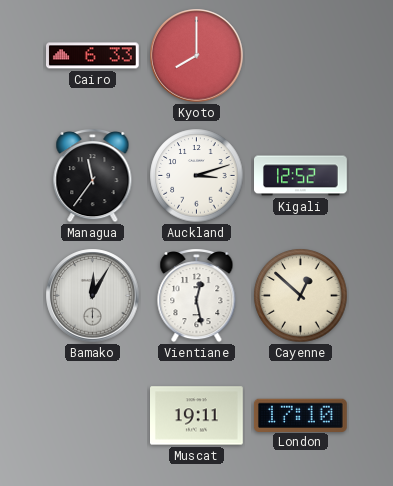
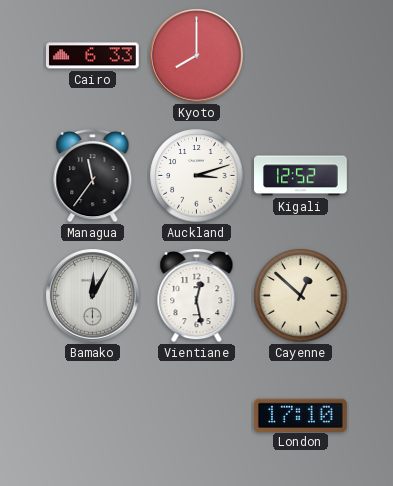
Muscat: 19:11 -> none (197, 416)
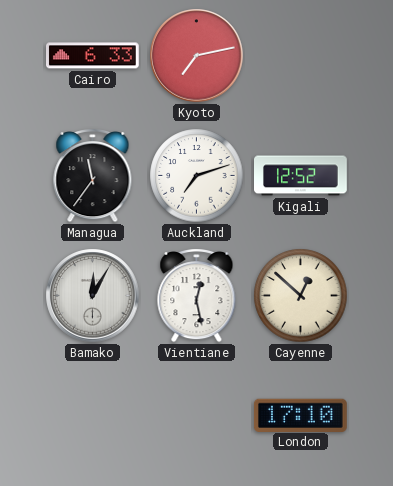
Kyoto: 8:00 -> 7:13 (197, 56)
Auckland: 3:12 -> 7:12 (197, 176)
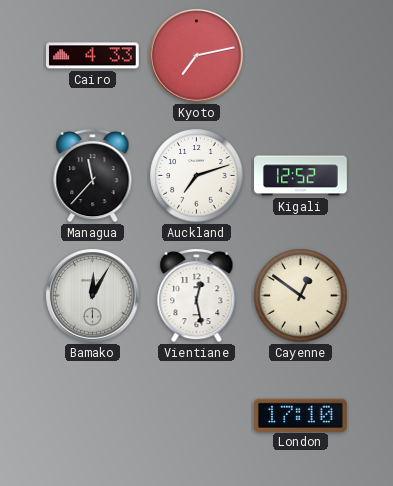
Cairo: 6:33 -> 4:33 (93, 56)
Managua: 11:36 -> 11:37 (93, 176)
Cayenne: 12:52 -> 12:51 (301, 296)
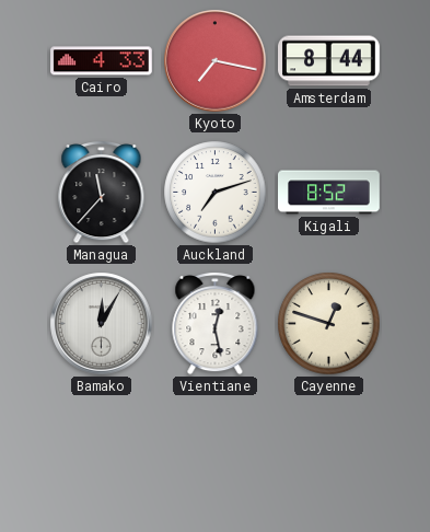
Kyoto: 7:13 -> 7:17 (216, 61)
Amsterdam: none -> 8:44 (329, 61)
Kigali: 12:52 -> 8:52 (329, 193)
Cayenne: 12:51 -> 12:48 (329, 324)
London: 17:10 -> none (300, 415)
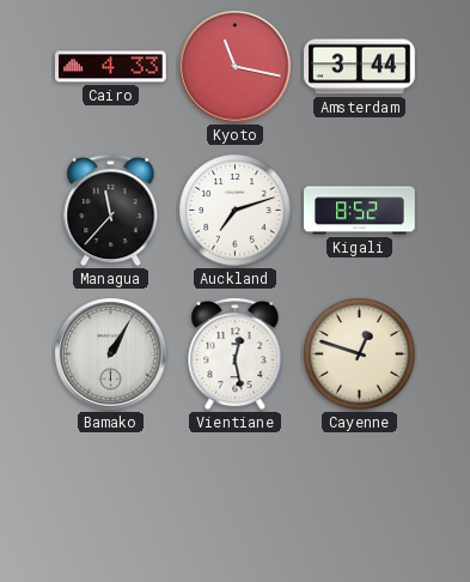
Kyoto: 7:17 -> 11:17 (236, 67)
Amsterdam: 8:44 -> 3:44 (360, 67)
Bamako: 12:05 -> 1:05 (111, 354)
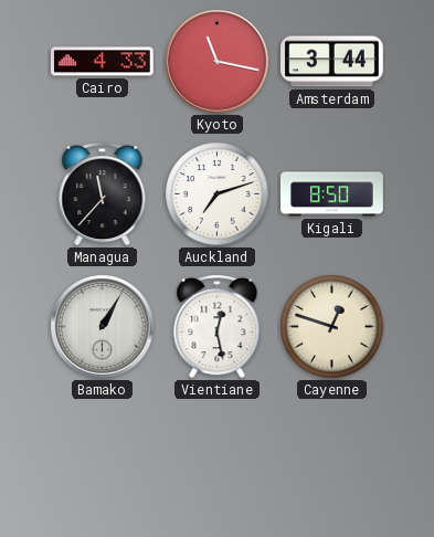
Kigali: 8:52 -> 8:50 (332, 194)
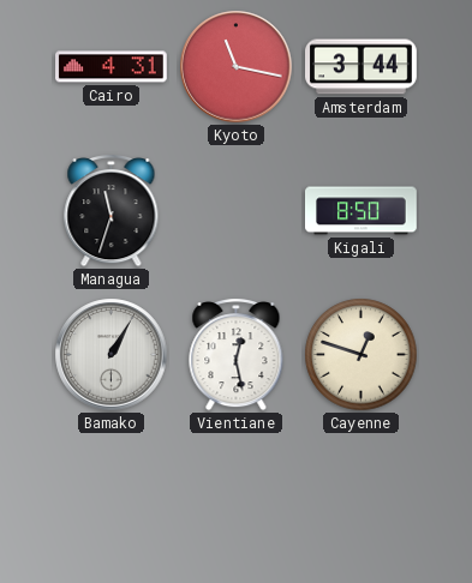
Cairo: 4:33 -> 4:31 (112, 67)
Managua: 11:37 -> 11:33 (112, 211)
Auckland: 7:12 -> none (218, 194)
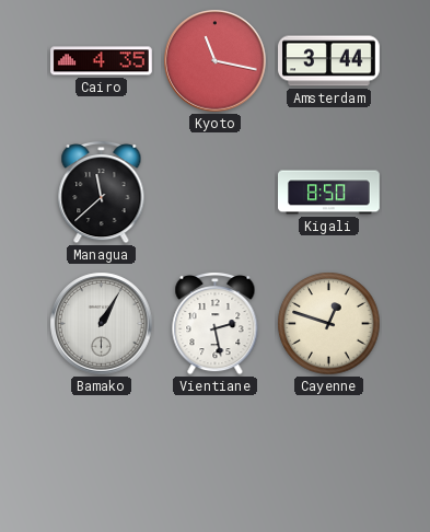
Cairo: 4:31 -> 4:35 (102, 61)
Managua: 11:33 -> 11:38 (102, 193)
Vientiane: 12:28 -> 2:28 (216, 324)
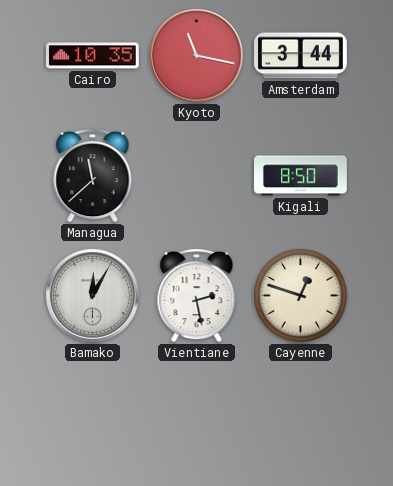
Cairo: 4:35 -> 10:35 (93, 56)
Bamako: 1:05 -> 12:05 (93, 296)
